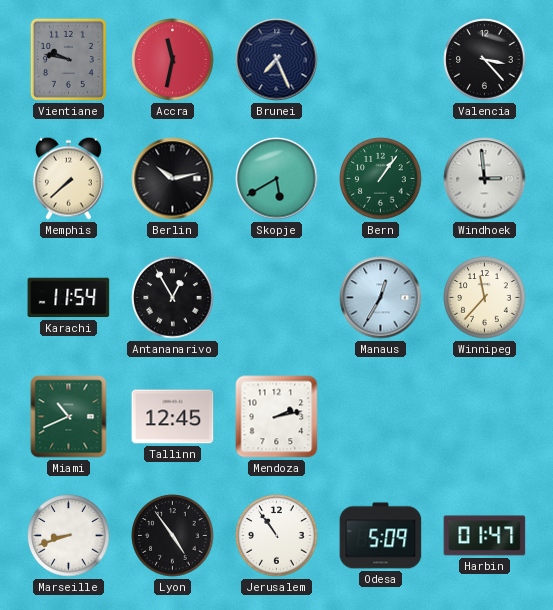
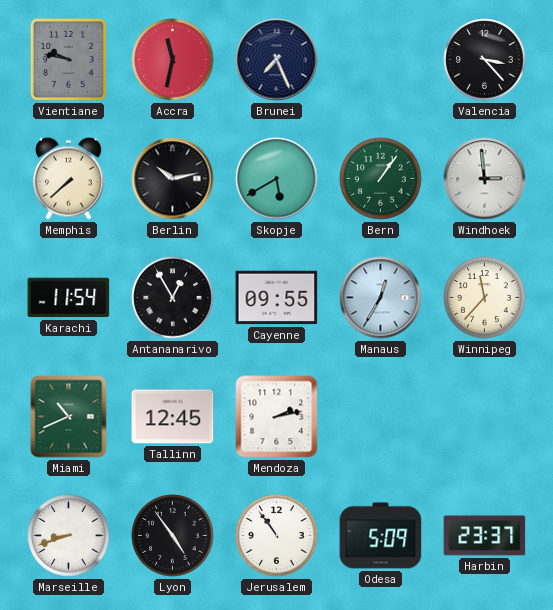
Cayenne: none -> 09:55 (277, 298)
Harbin: 01:47 -> 23:37 (485, 536)
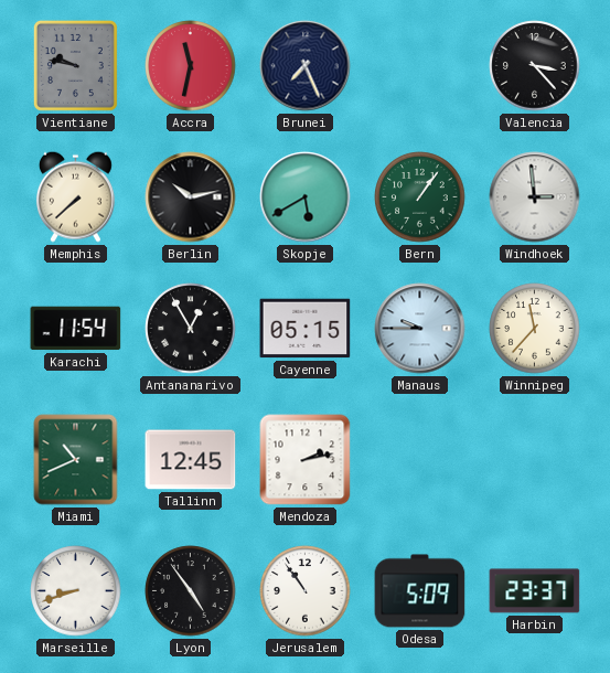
Cayenne: 09:55 -> 05:15 (306, 329)
Manaus: 12:35 -> 9:45 (420, 329)
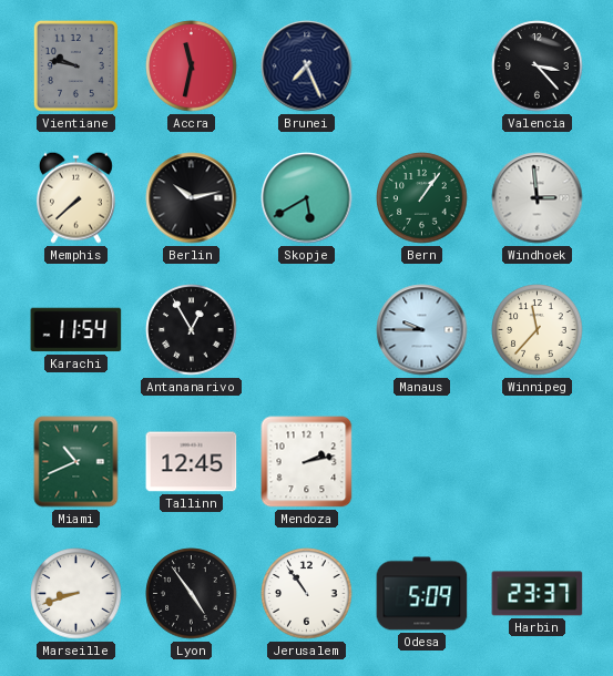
Cayenne: 05:15 -> none (306, 329)
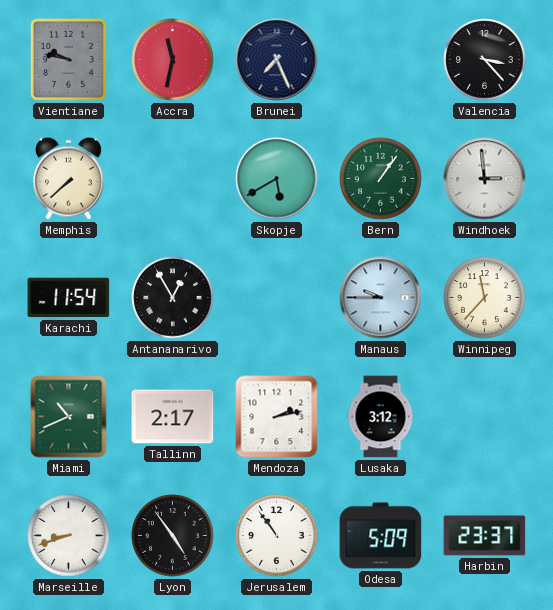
Berlin: 10:13 -> none (192, 198)
Tallinn: 12:45 -> 2:17 (173, 417)
Lusaka: none -> 3:12 (381, 417)
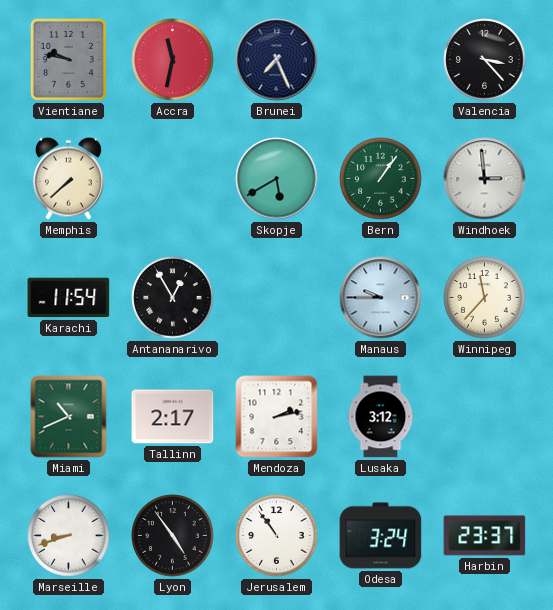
Odesa: 5:09 -> 3:24 (381, 536)
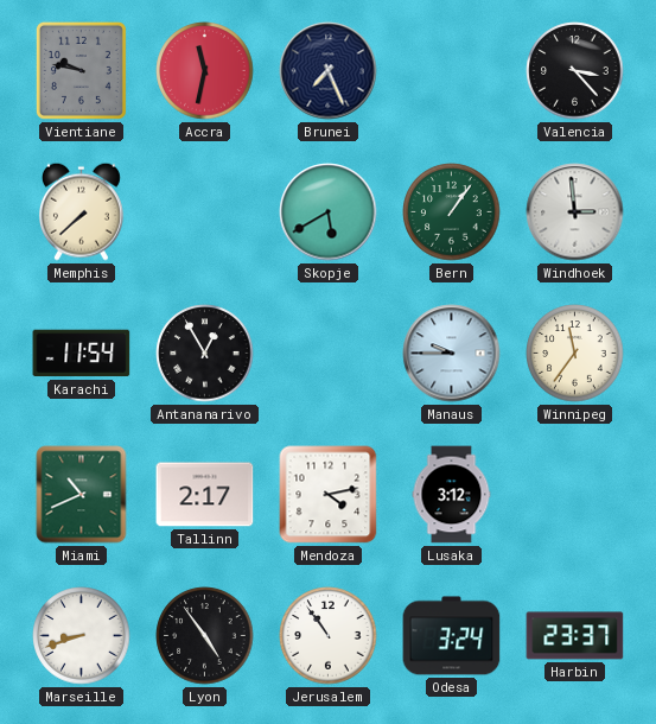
Winnipeg: 11:37 -> 11:36 (575, 354)
Mendoza: 2:13 -> 4:13 (329, 495)
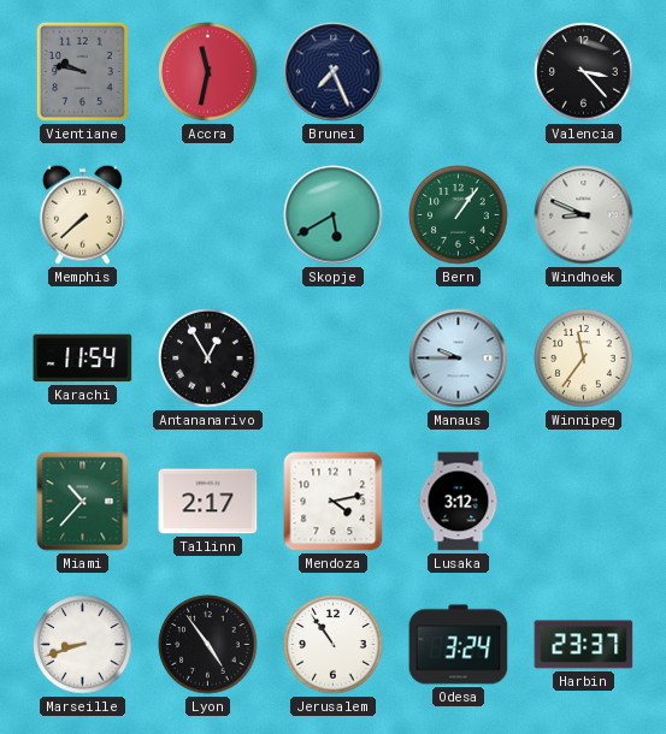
Windhoek: 2:59 -> 8:49 (584, 215)
Miami: 10:41 -> 10:37 (83, 502)
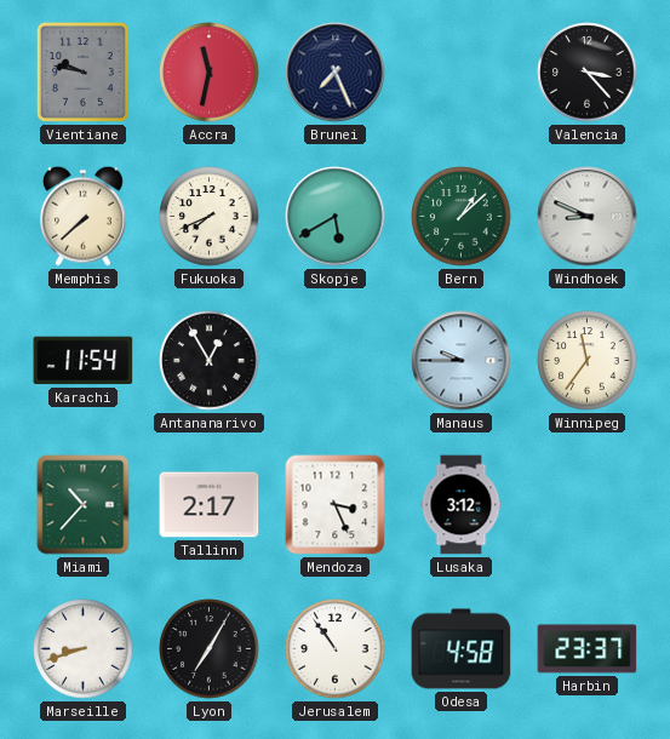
Fukuoka: none -> 7:41 (210, 217)
Bern: 1:06 -> 1:08 (462, 217)
Mendoza: 4:13 -> 3:26 (336, 505)
Lyon: 4:54 -> 7:05 (210, 649)
Odesa: 3:24 -> 4:58 (462, 649)
